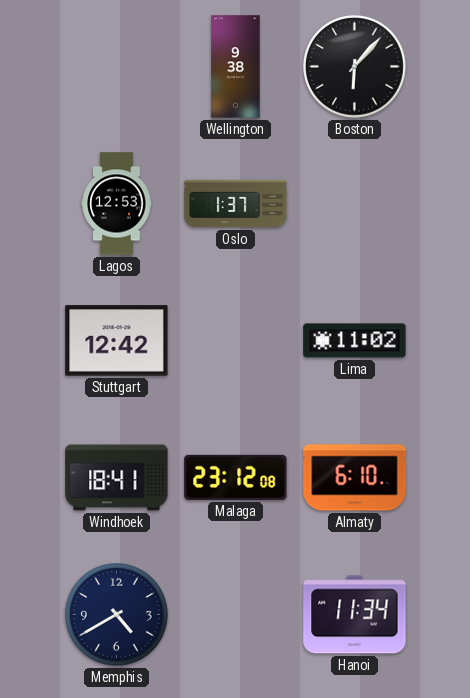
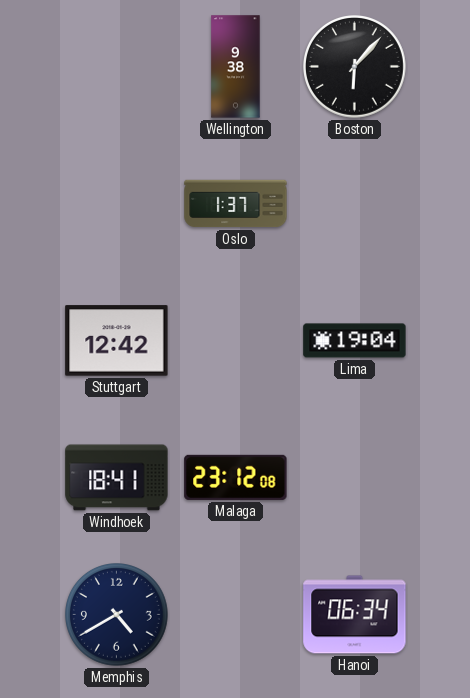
Lagos: 12:53 -> none (117, 204)
Lima: 11:02 -> 19:04 (355, 341)
Almaty: 6:10 -> none (355, 478)
Hanoi: 11:34 -> 06:34 (355, 615)
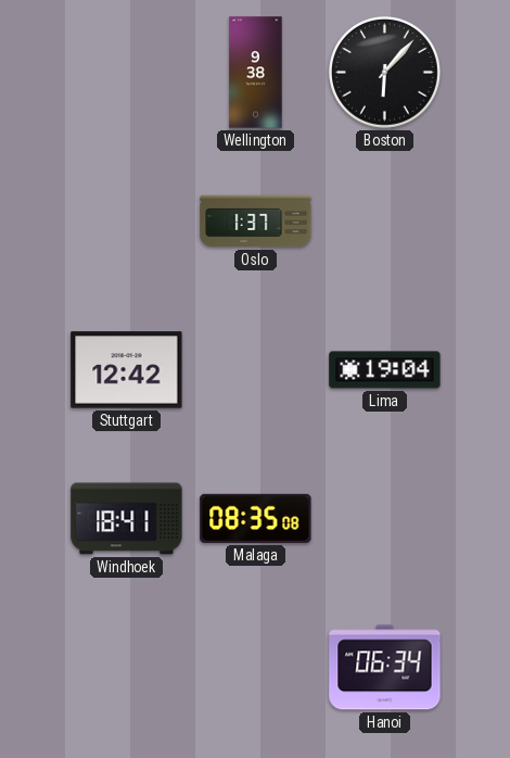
Malaga: 23:12 -> 08:35 (256, 518)
Memphis: 4:40 -> none (117, 615)
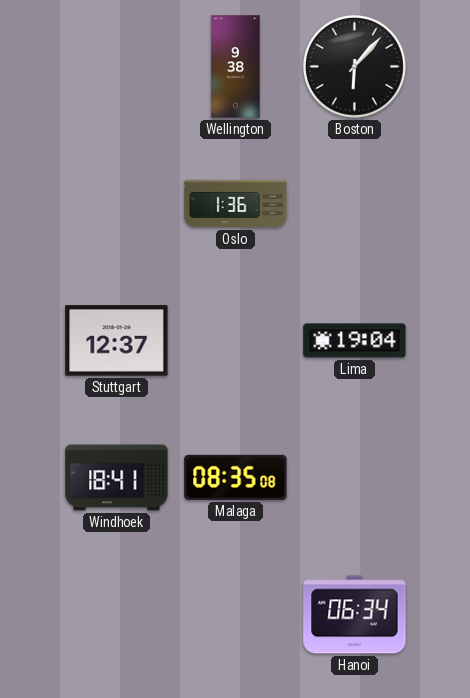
Oslo: 1:37 -> 1:36 (236, 204)
Stuttgart: 12:42 -> 12:37 (117, 341)
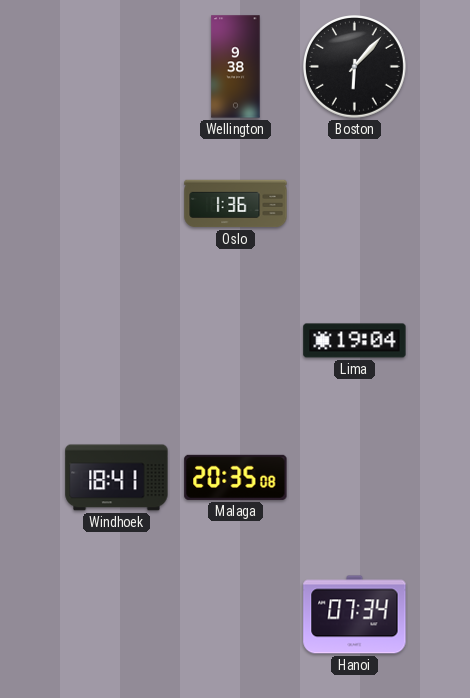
Stuttgart: 12:37 -> none (117, 341)
Malaga: 08:35 -> 20:35 (236, 477)
Hanoi: 06:34 -> 07:34 (355, 615)
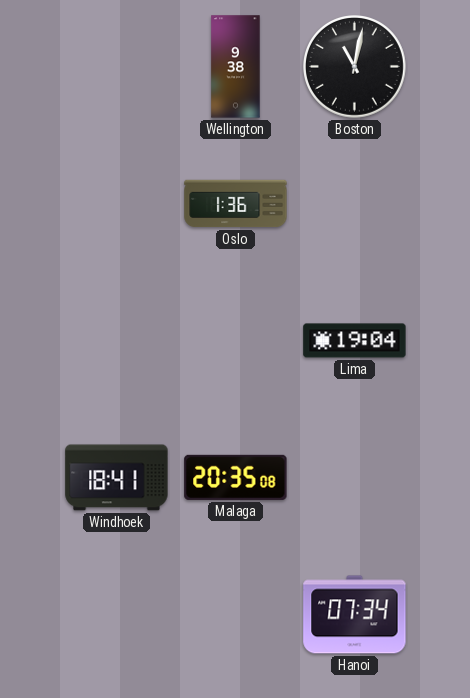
Boston: 6:07 -> 11:02 (355, 67)
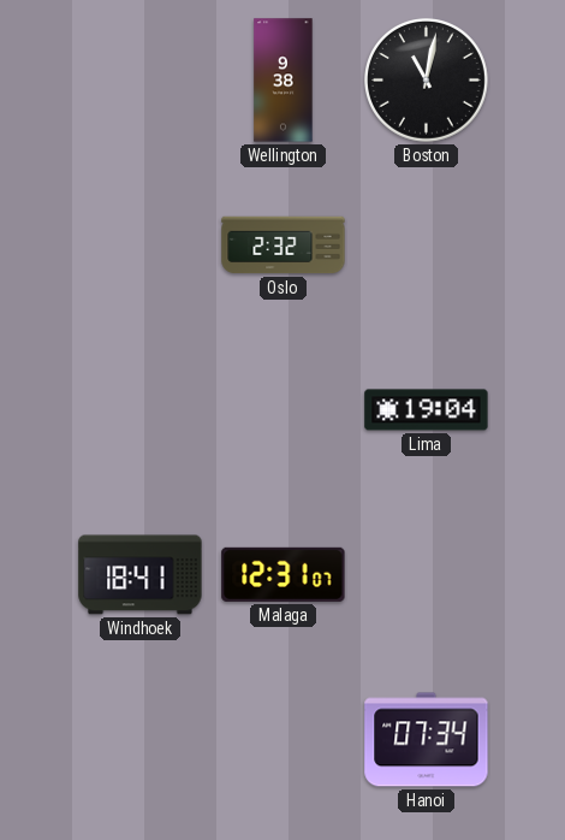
Oslo: 1:36 -> 2:32 (284, 246)
Malaga: 20:35 -> 12:31 (284, 574)
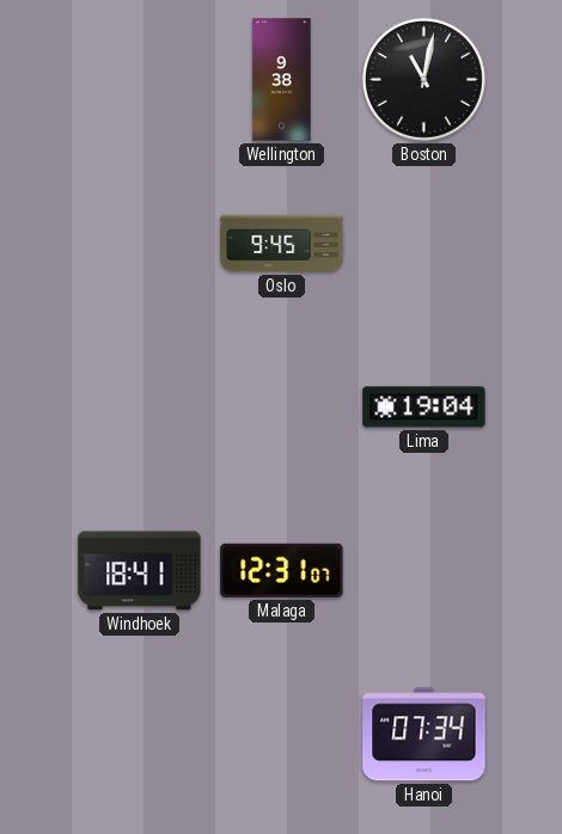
Oslo: 2:32 -> 9:45 (282, 244)
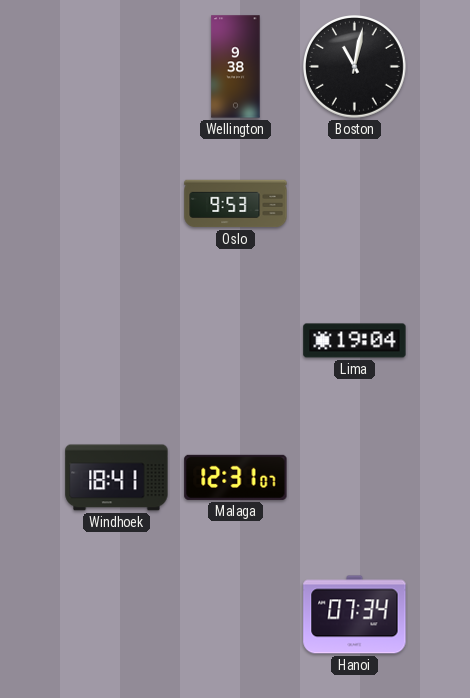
Oslo: 9:45 -> 9:53 (236, 204)
